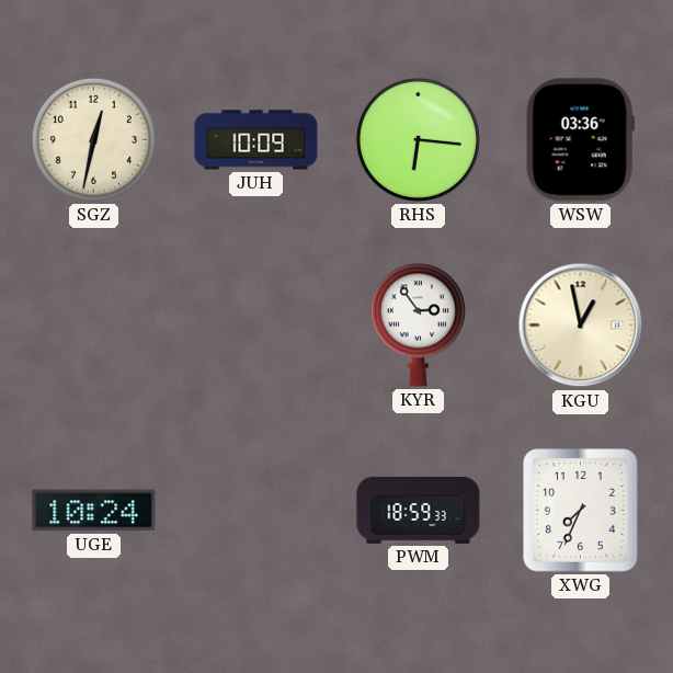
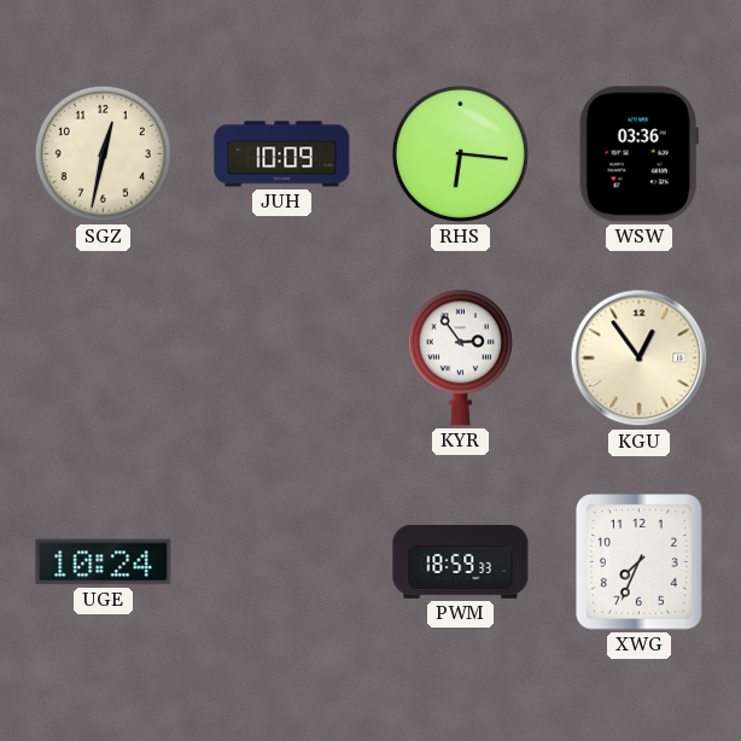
KGU: 12:58 -> 12:54 (640, 358)
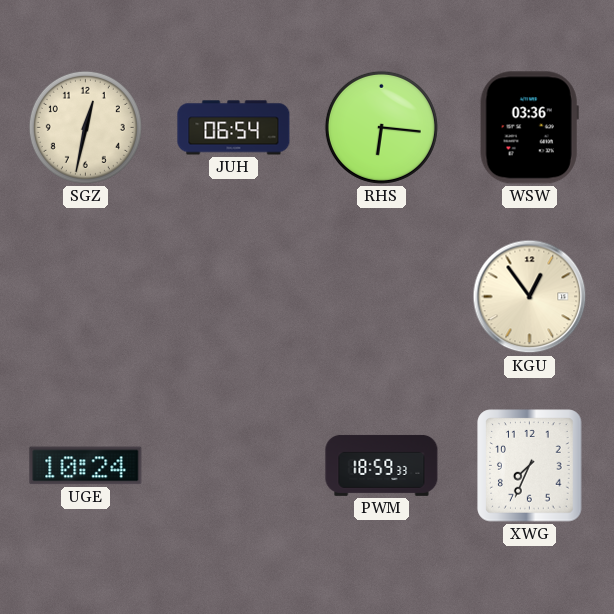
JUH: 10:09 -> 06:54 (234, 128)
KYR: 2:54 -> none (460, 357)
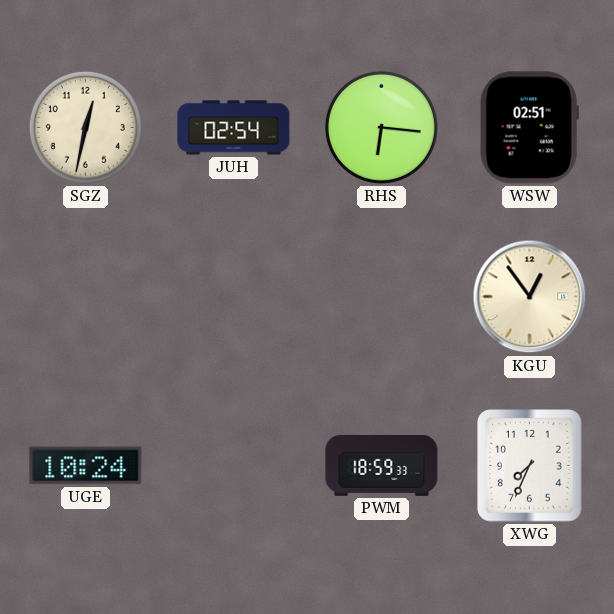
JUH: 06:54 -> 02:54 (234, 128)
WSW: 03:36 -> 02:51 (529, 128)
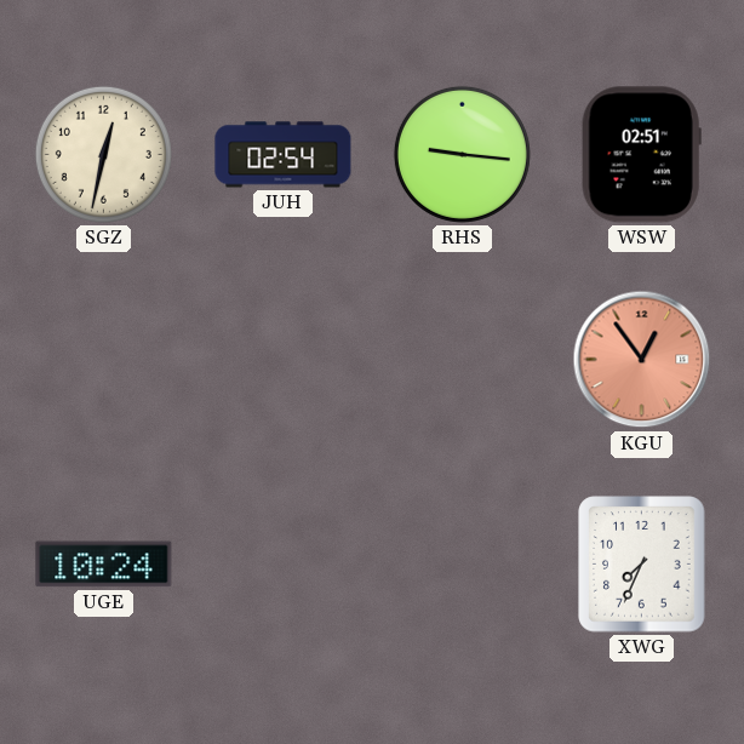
RHS: 6:16 -> 9:16 (462, 154)
KGU dial: cream -> salmon (642, 360)
PWM: 18:59 -> none (382, 465)
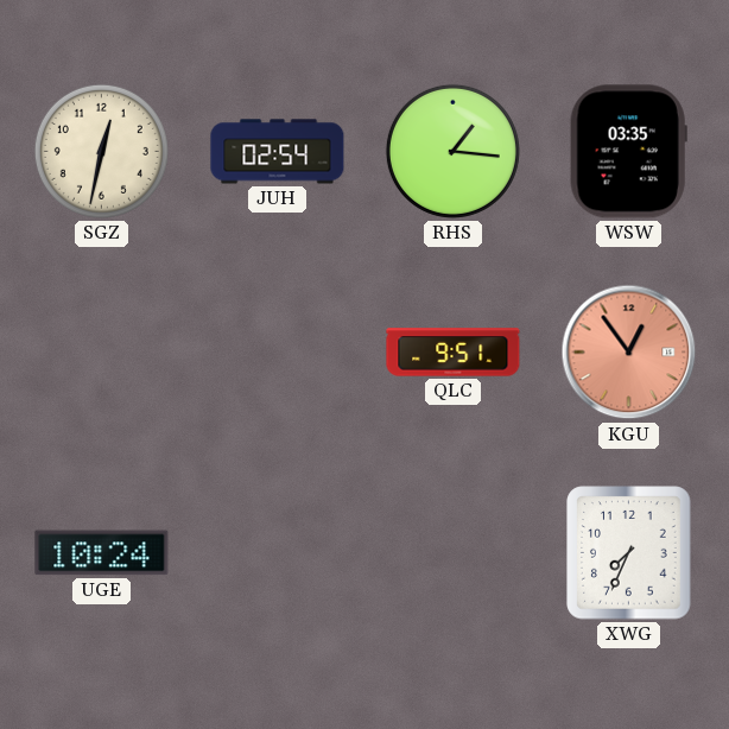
RHS: 9:16 -> 1:16 (452, 151)
WSW: 02:51 -> 03:35 (628, 152)
QLC: none -> 9:51 (454, 353)
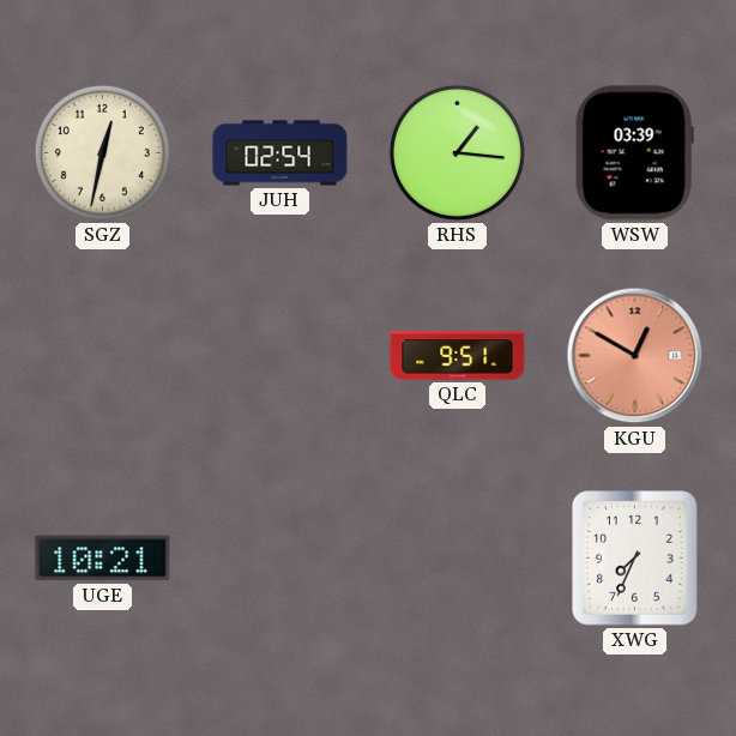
WSW: 03:35 -> 03:39 (634, 153)
KGU: 12:54 -> 12:50 (635, 356)
UGE: 10:24 -> 10:21 (103, 559)
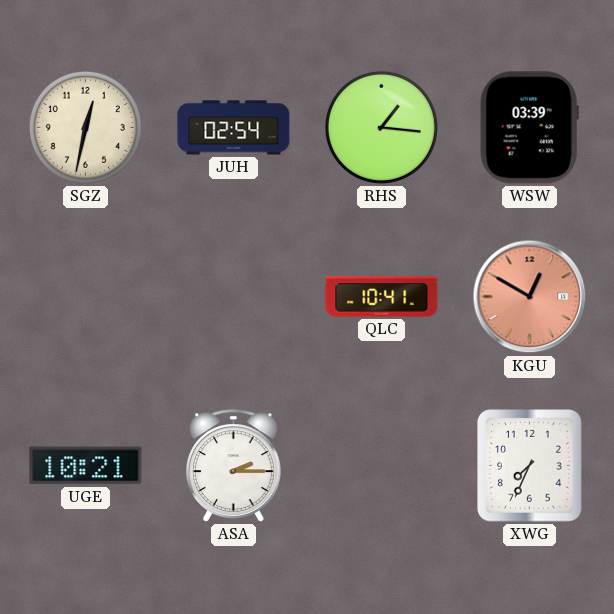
QLC: 9:51 -> 10:41 (382, 297)
ASA: none -> 2:15 (233, 466)
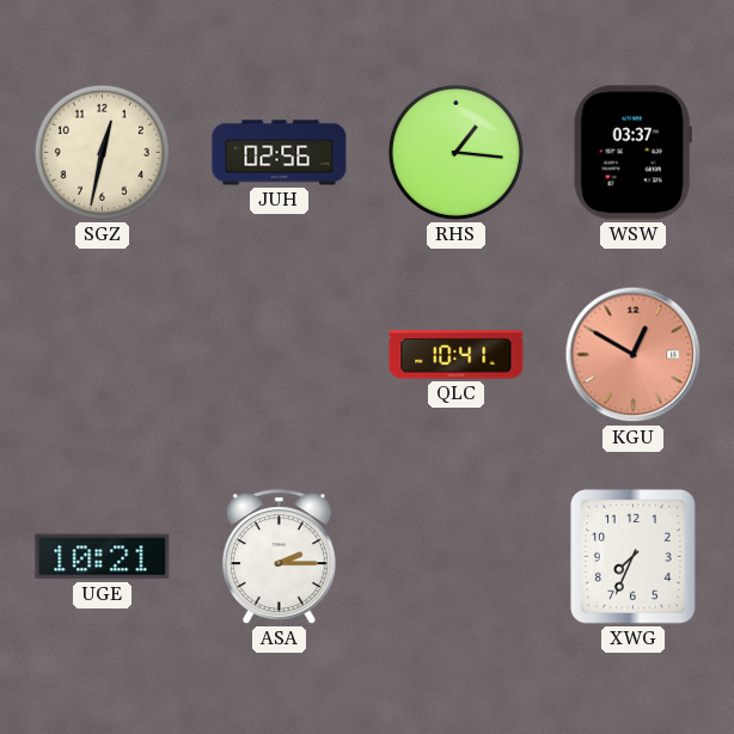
JUH: 02:54 -> 02:56 (280, 153)
WSW: 03:39 -> 03:37 (632, 153)
